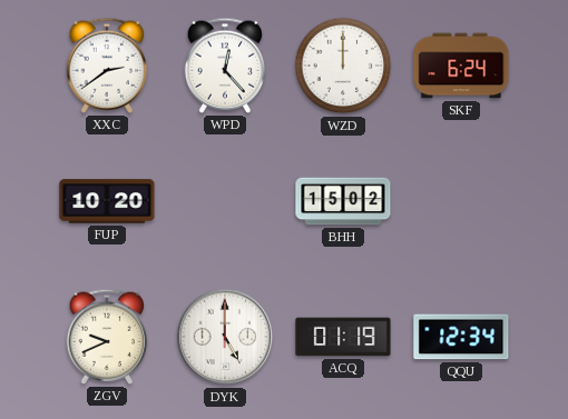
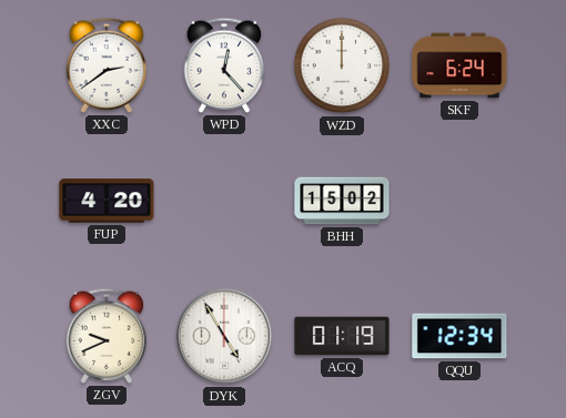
FUP: 10:20 -> 4:20 (107, 201)
DYK: 5:00 -> 4:55 (224, 336)
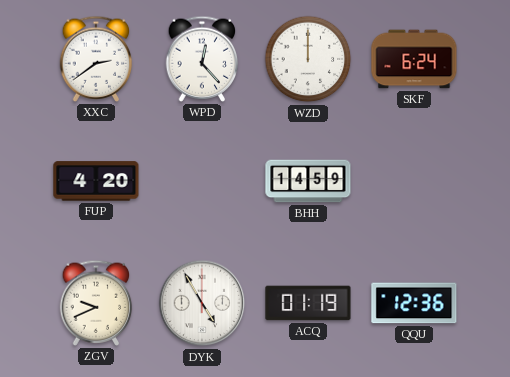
BHH: 15:02 -> 14:59 (308, 181)
QQU: 12:34 -> 12:36 (414, 303)
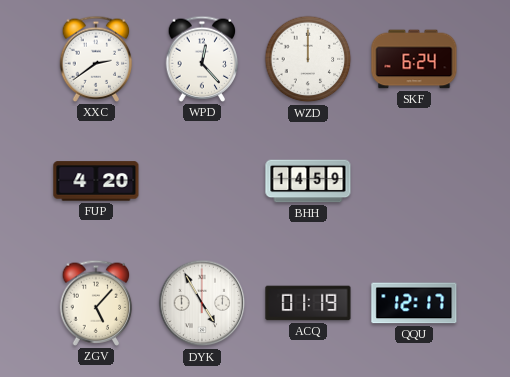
ZGV: 9:41 -> 5:07 (96, 303)
QQU: 12:36 -> 12:17 (414, 303)
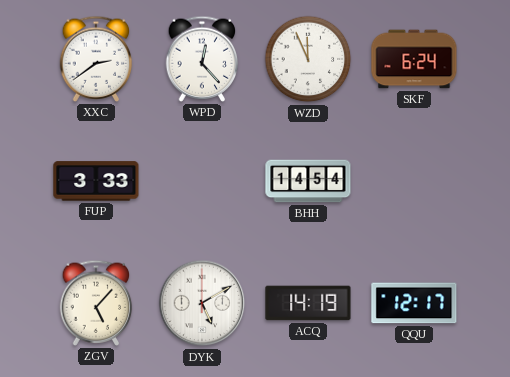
WZD: 12:00 -> 11:56 (308, 59)
FUP: 4:20 -> 3:33 (96, 181)
BHH: 14:59 -> 14:54 (308, 181)
DYK: 4:55 -> 5:10 (202, 303)
ACQ: 01:19 -> 14:19 (308, 303)
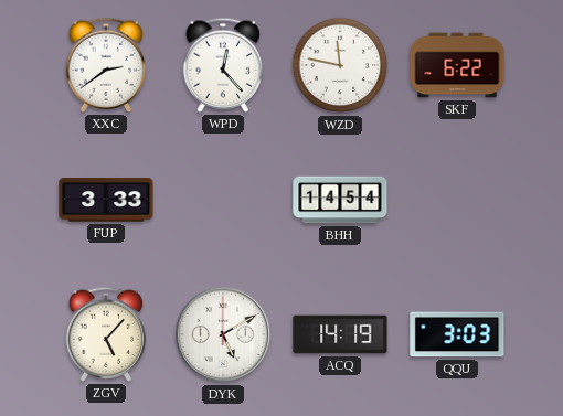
WZD: 11:56 -> 11:47 (340, 65)
SKF: 6:24 -> 6:22 (457, 65)
QQU: 12:17 -> 3:03 (457, 334)
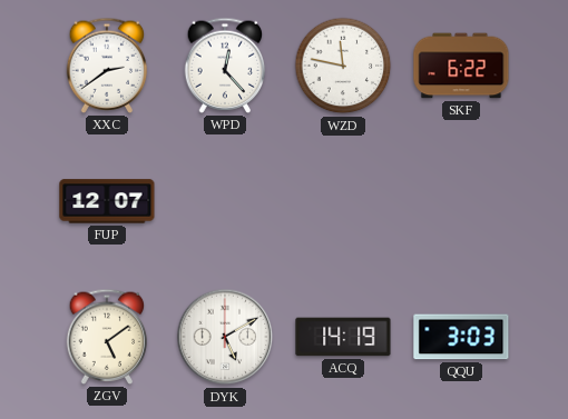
FUP: 3:33 -> 12:07 (107, 201)
BHH: 14:54 -> none (340, 200)
ZGV: 5:07 -> 5:09 (107, 337)
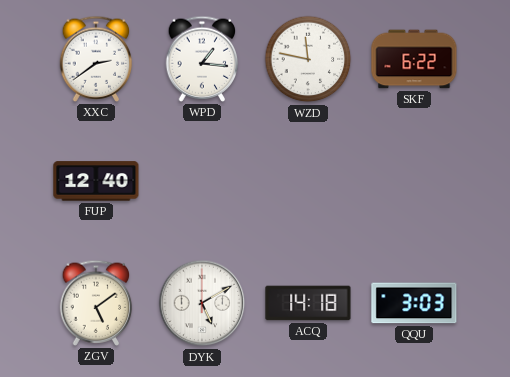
WPD: 12:23 -> 1:16 (202, 59)
FUP: 12:07 -> 12:40 (96, 181)
ACQ: 14:19 -> 14:18 (308, 303)
